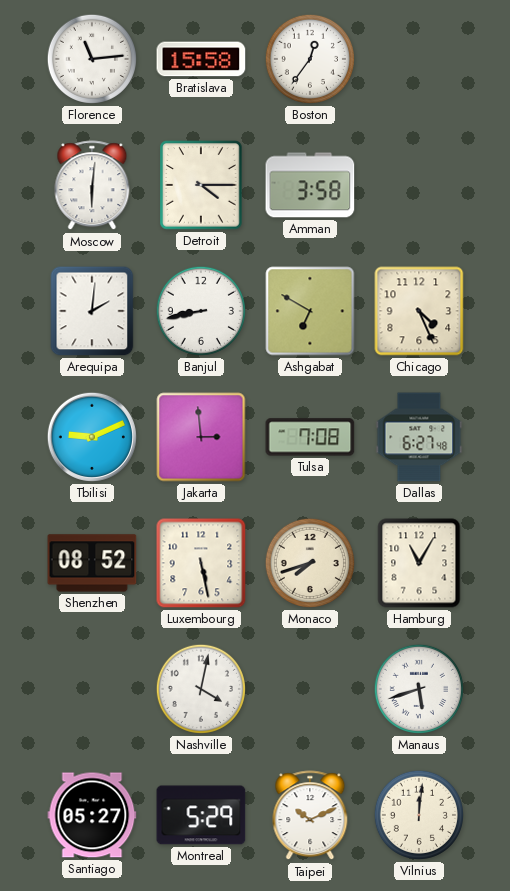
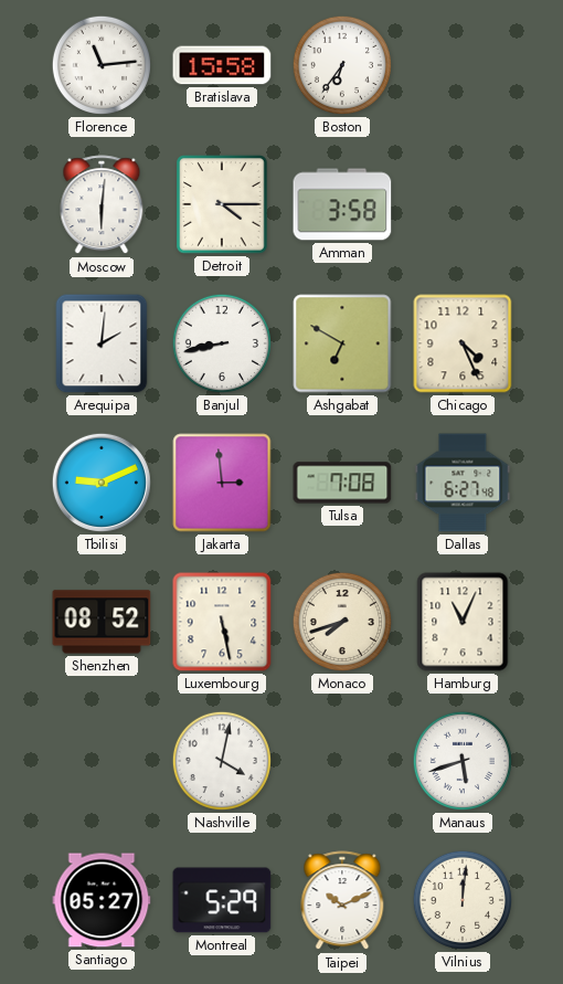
Boston: 12:36 -> 6:36 (342, 65)
Hamburg: 11:05 -> 11:04 (463, 622)
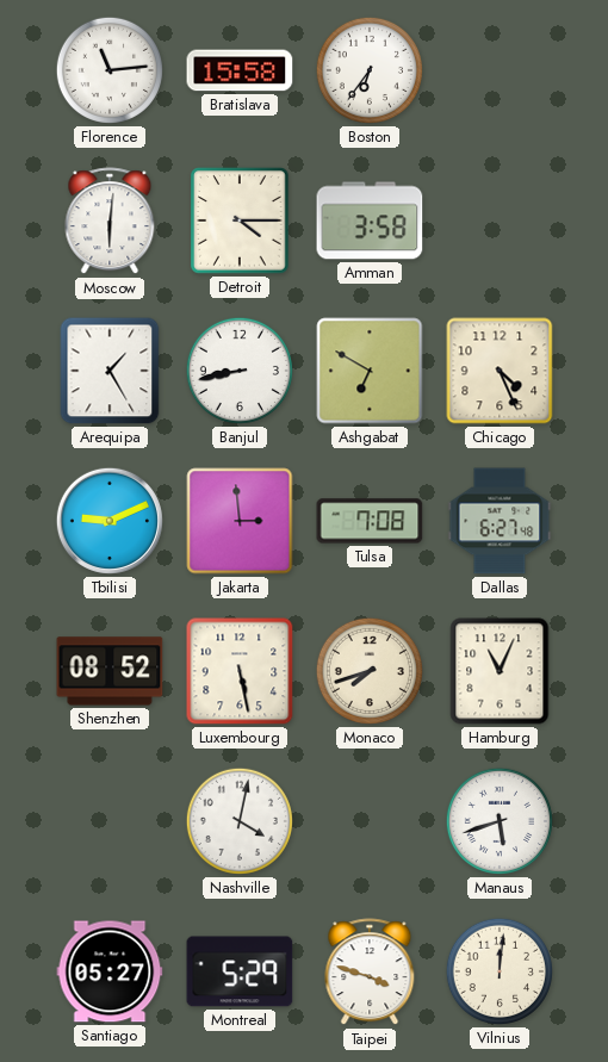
Arequipa: 2:01 -> 1:25 (110, 371)
Taipei: 10:11 -> 3:48 (370, 973)
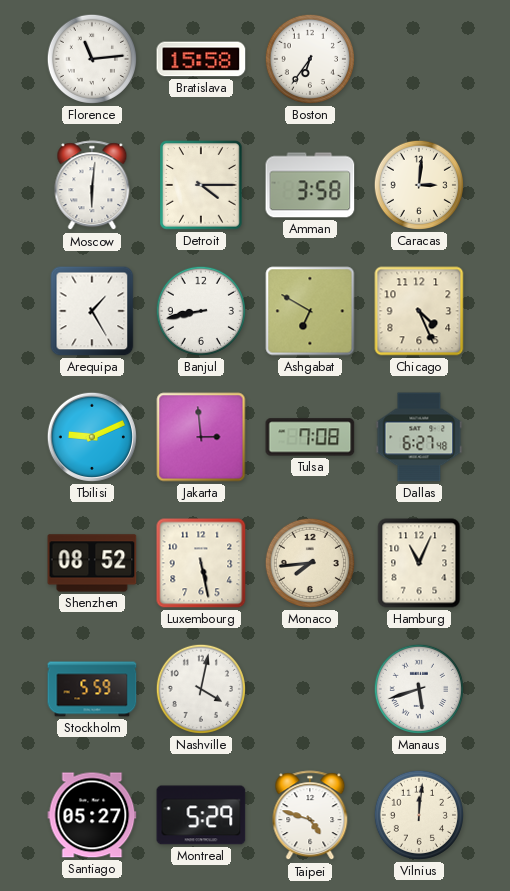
Caracas: none -> 3:01 (419, 185)
Monaco: 7:42 -> 7:44 (310, 563)
Stockholm: none -> 5:59 (92, 689)
Taipei: 3:48 -> 4:48 (310, 816)
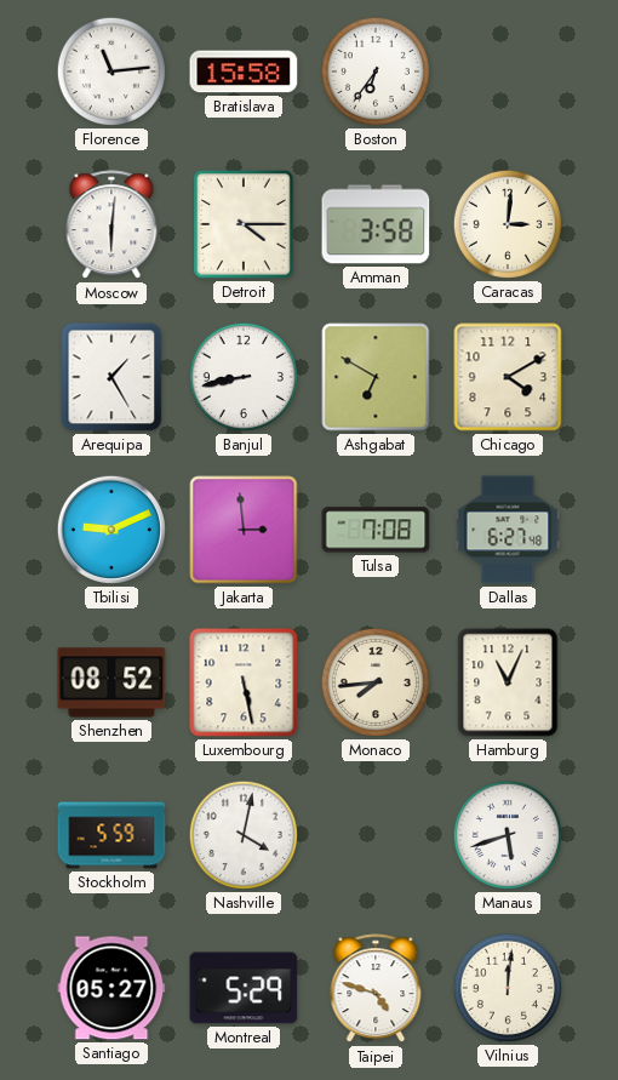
Chicago: 4:26 -> 4:10 (508, 377)
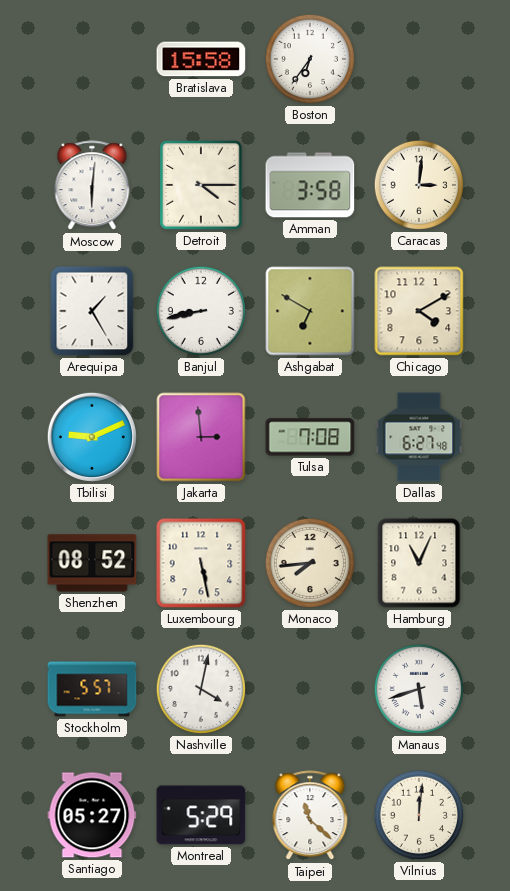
Florence: 11:14 -> none (111, 72)
Stockholm: 5:59 -> 5:57 (92, 689)
Taipei: 4:48 -> 11:22 (310, 816)
